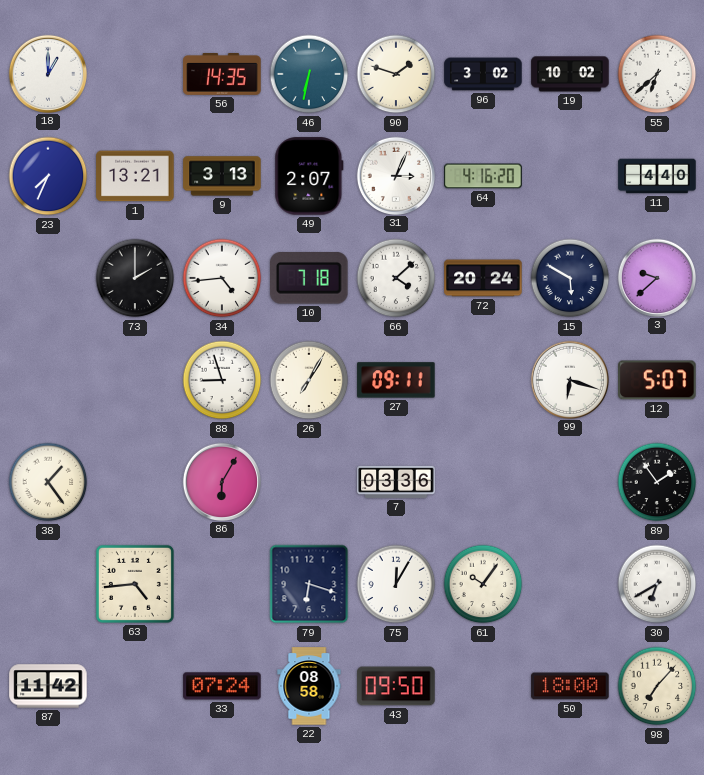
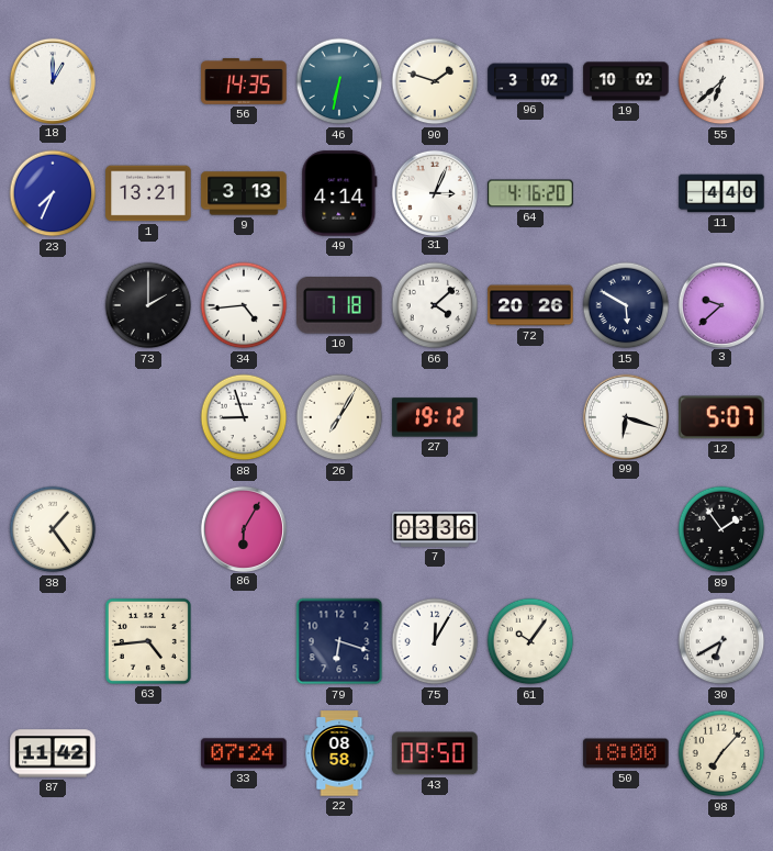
49: 2:07 -> 4:14 (339, 193)
72: 20:24 -> 20:26 (530, 305)
27: 09:11 -> 19:12 (435, 417)
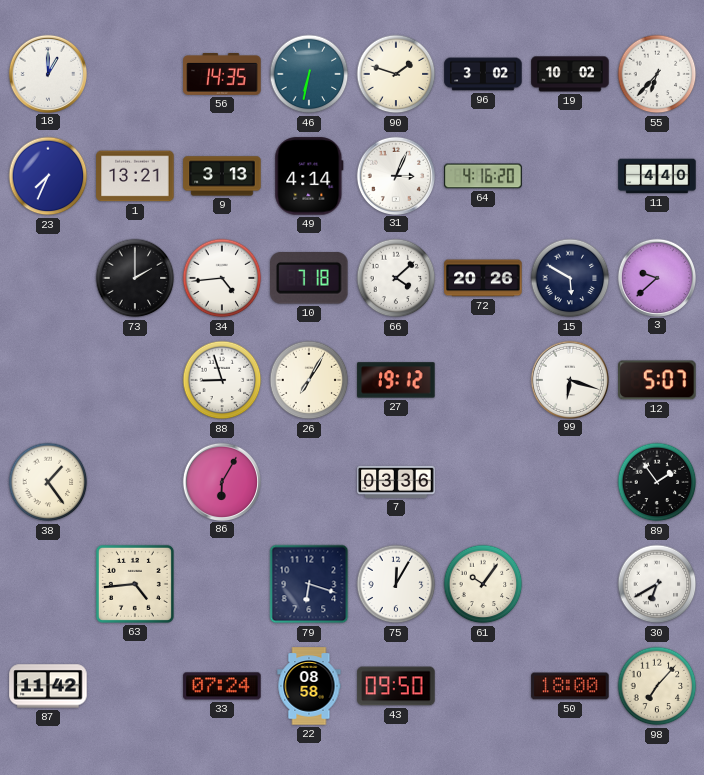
55: 6:38 -> 6:37 (657, 74)
